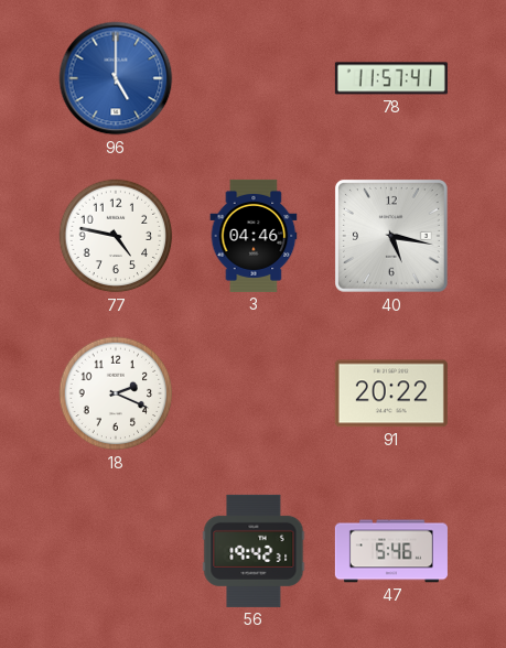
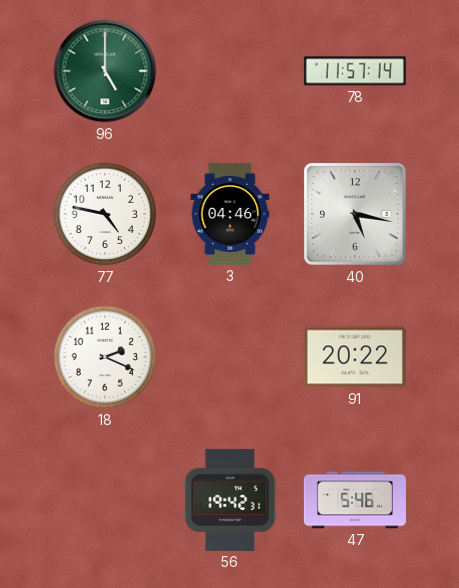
96 dial: blue -> green (105, 71)
78: 11:57:41 -> 11:57:14 (355, 71)
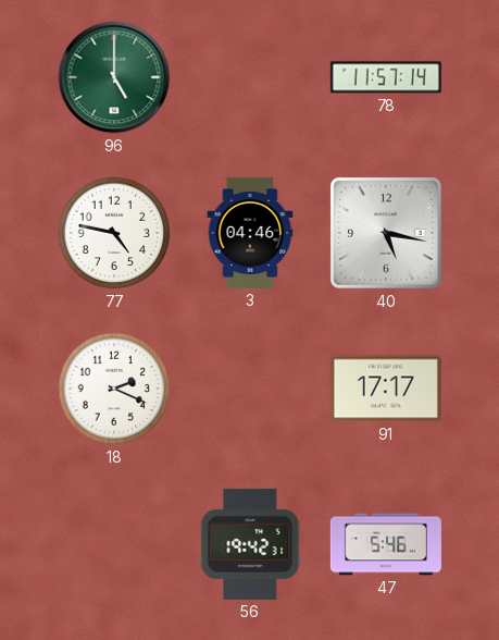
91: 20:22 -> 17:17 (386, 389)
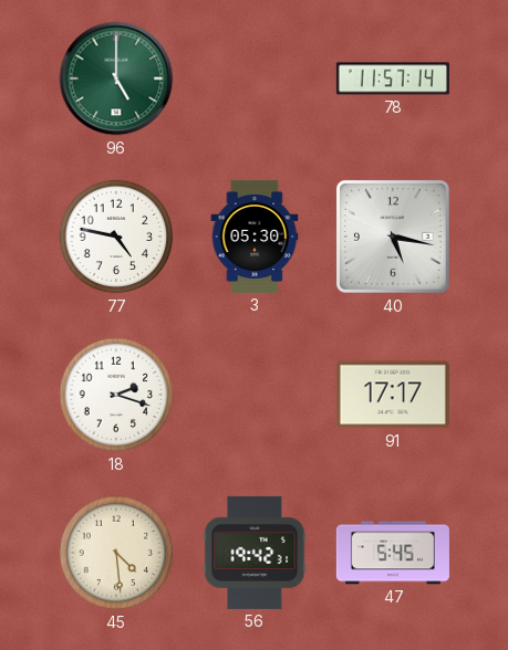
3: 04:46 -> 05:30 (255, 237)
18: 2:19 -> 2:18 (116, 395)
45: none -> 4:29 (116, 553)
47: 5:46 -> 5:45 (393, 553)
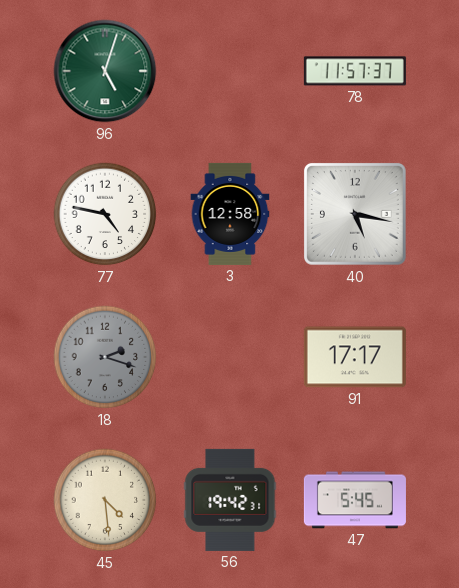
96: 5:00 -> 5:03 (105, 71)
78: 11:57:14 -> 11:57:37 (355, 71)
3: 05:30 -> 12:58 (230, 214)
18 dial: white -> grey (105, 357)
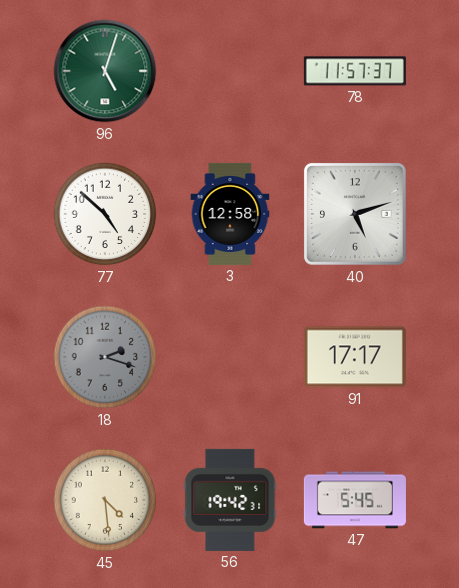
77: 4:47 -> 4:52 (105, 214)
40: 5:17 -> 5:12 (355, 214)
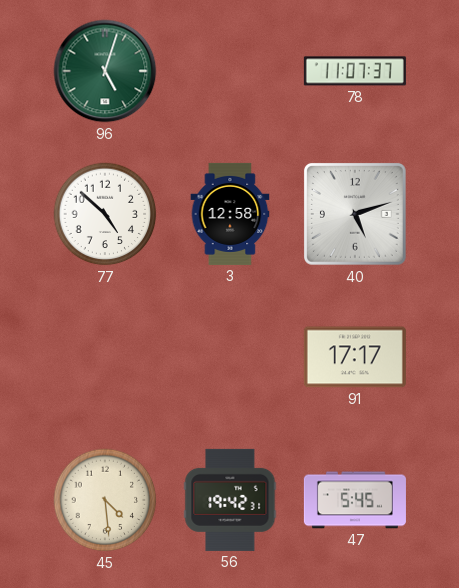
78: 11:57 -> 11:07 (355, 71)
18: 2:18 -> none (105, 357)
